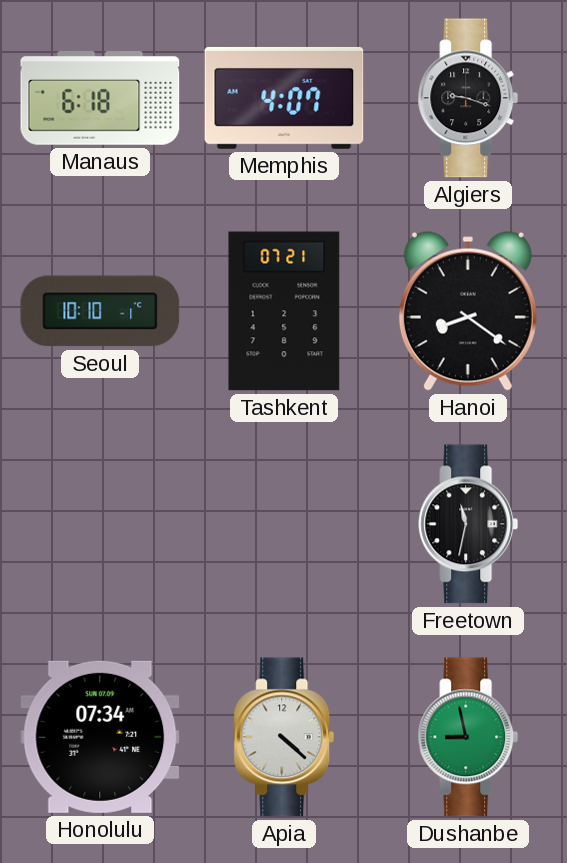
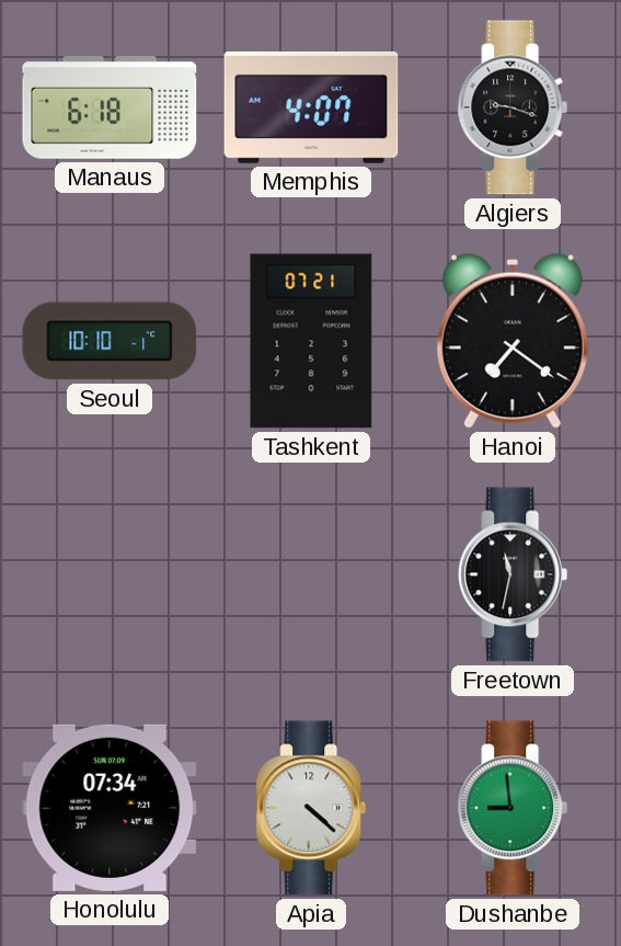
Hanoi: 8:21 -> 7:21 (513, 341)
Dushanbe: 8:58 -> 8:59 (513, 808)
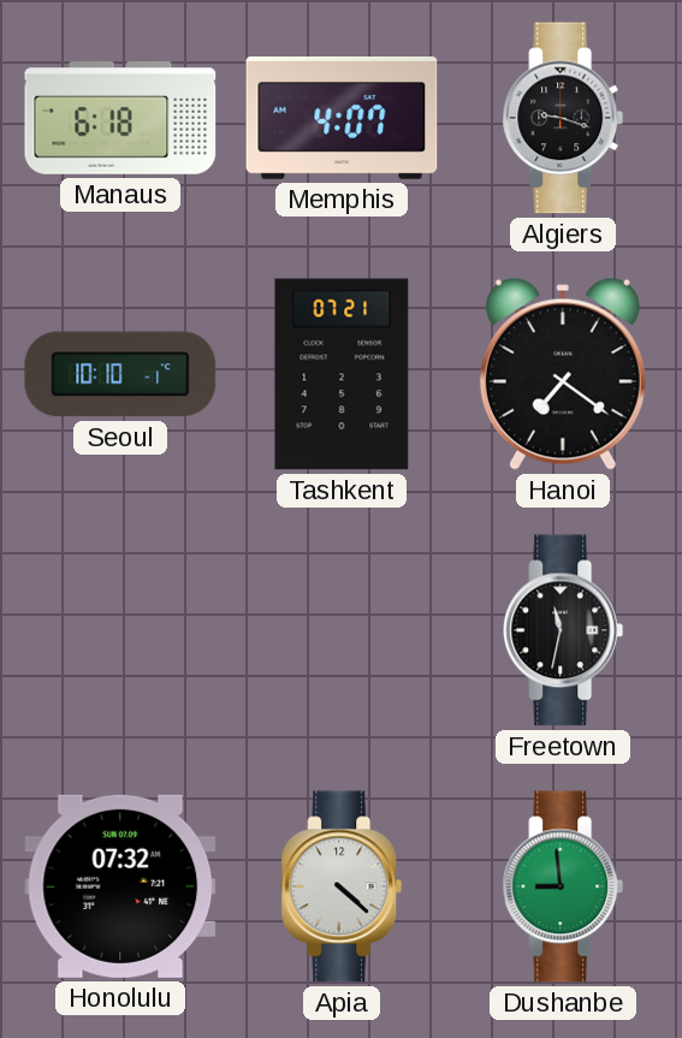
Honolulu: 07:34 -> 07:32 (120, 886)
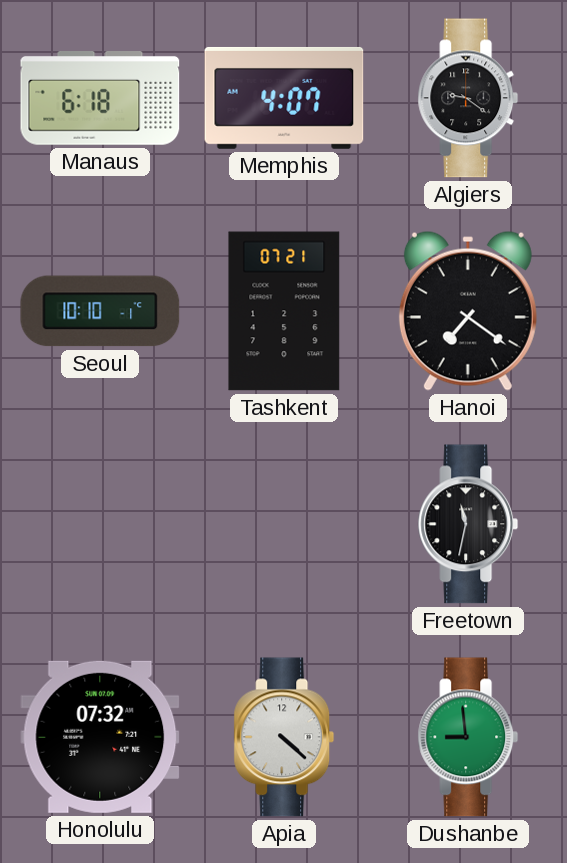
Algiers: 9:18 -> 9:21 (468, 98)
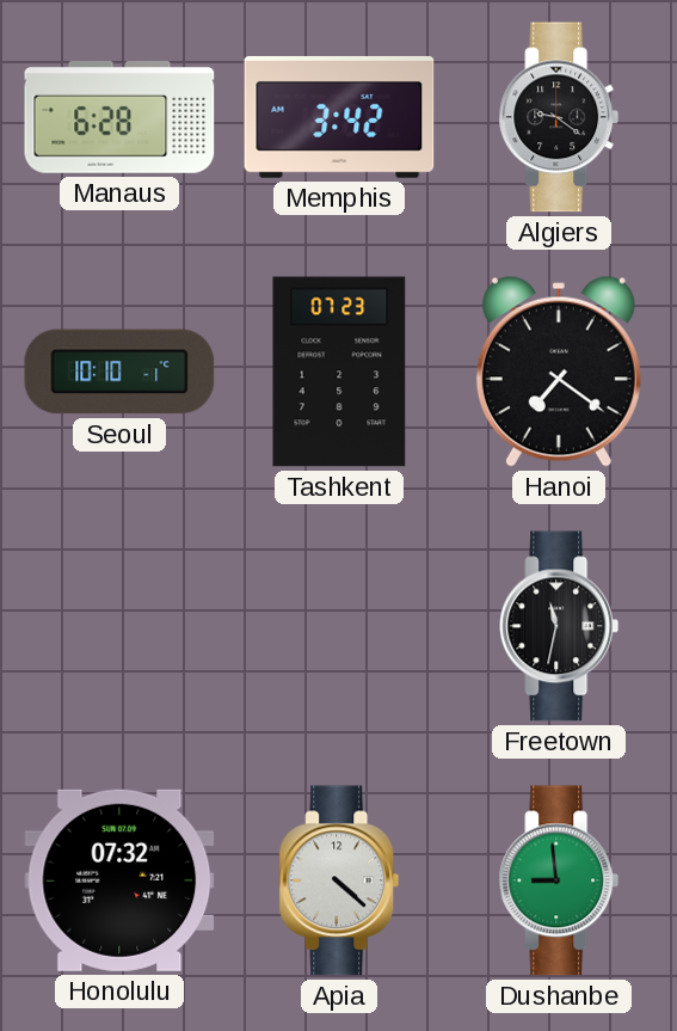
Manaus: 6:18 -> 6:28 (119, 118)
Memphis: 4:07 -> 3:42 (339, 117)
Tashkent: 07:21 -> 07:23 (339, 372)
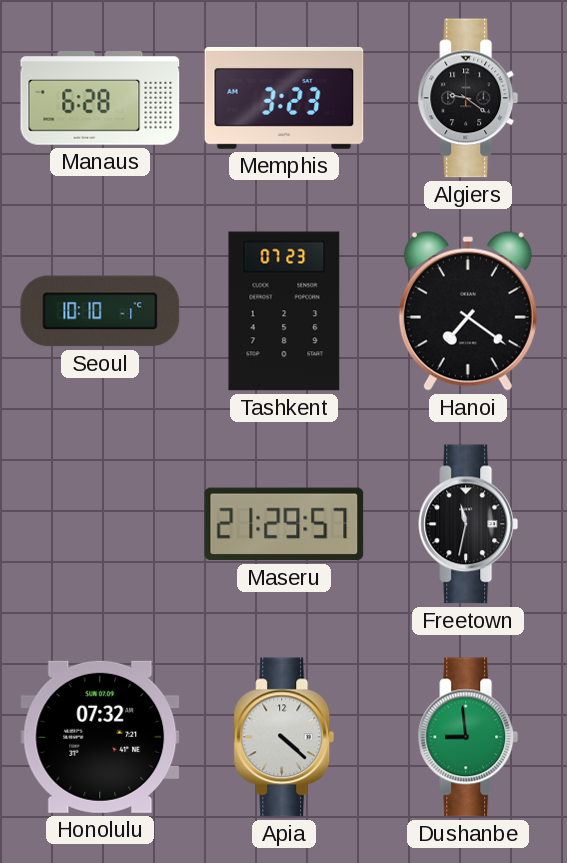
Memphis: 3:42 -> 3:23 (284, 98)
Maseru: none -> 21:29 (284, 524)
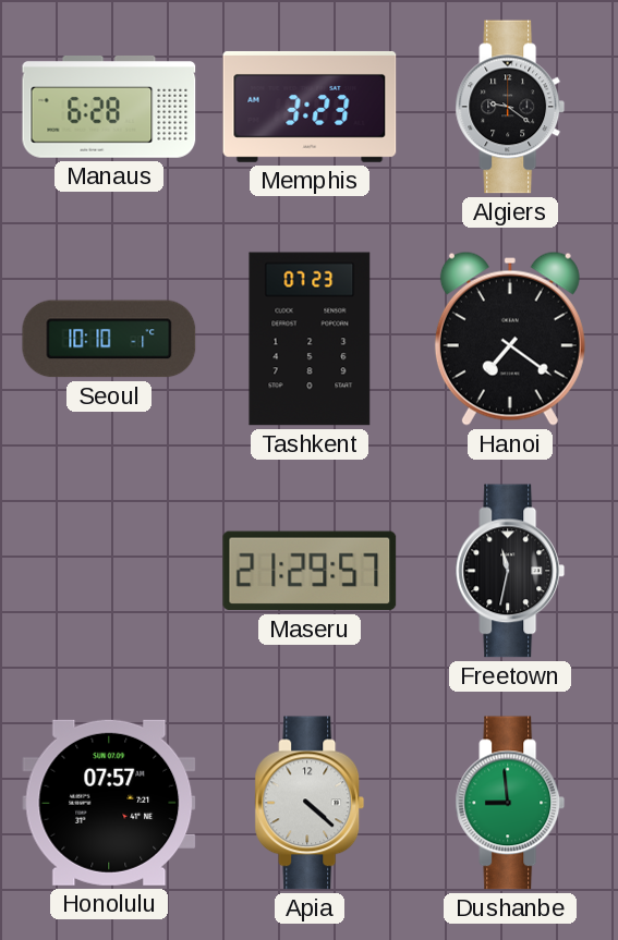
Honolulu: 07:32 -> 07:57 (109, 803)
